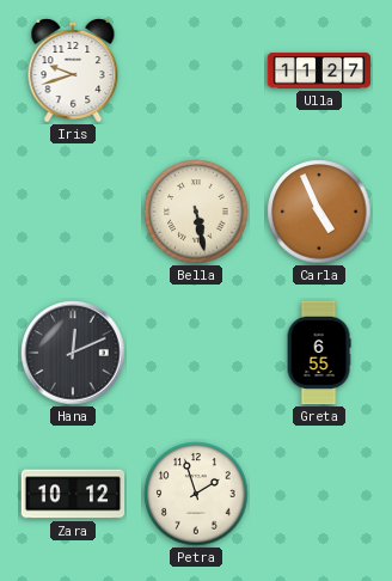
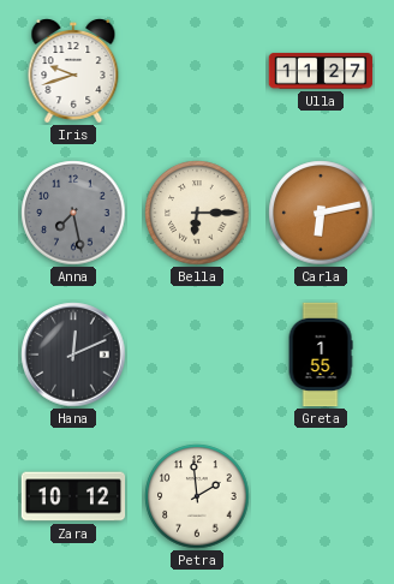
Anna: none -> 7:28 (73, 213)
Bella: 5:28 -> 6:15 (197, 213)
Carla: 4:56 -> 6:13 (321, 213)
Greta: 6:55 -> 1:55 (321, 354)
Petra: 1:57 -> 1:59 (197, 496)
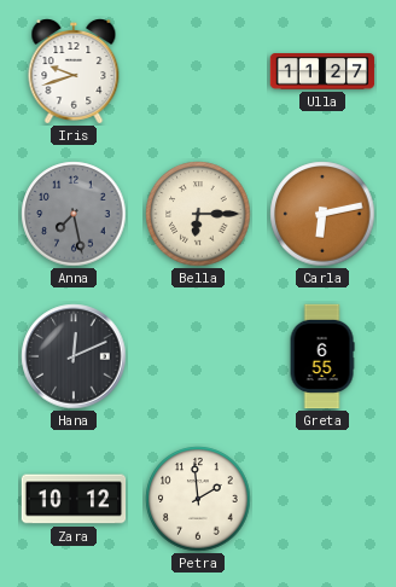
Greta: 1:55 -> 6:55 (322, 356)
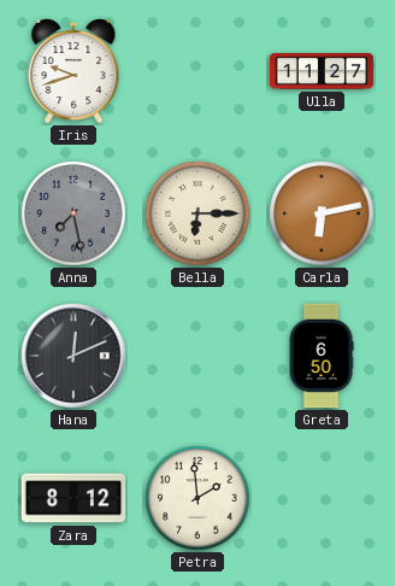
Greta: 6:55 -> 6:50 (322, 356)
Zara: 10:12 -> 8:12 (73, 498)
